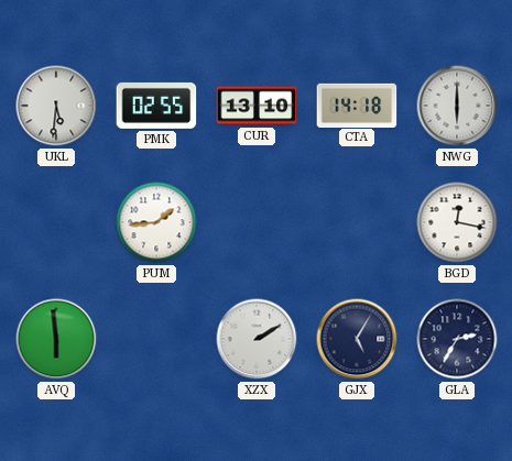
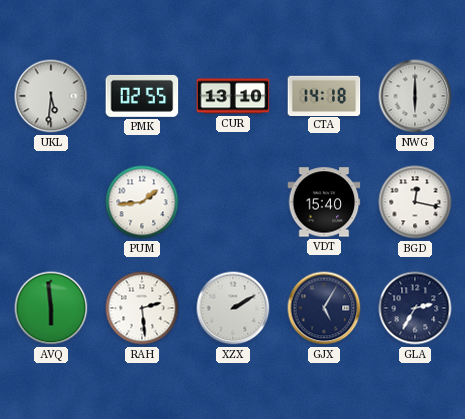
VDT: none -> 15:40 (324, 202)
RAH: none -> 2:29 (142, 308)
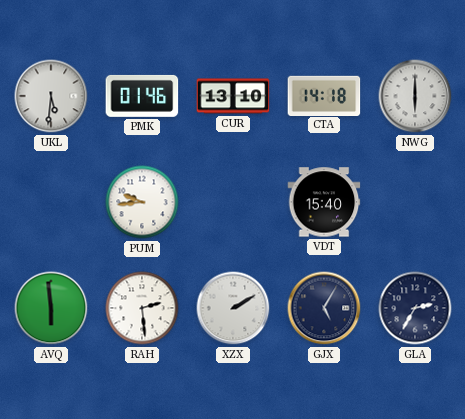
PMK: 02:55 -> 01:46 (142, 96)
PUM: 1:44 -> 9:44 (142, 202)
BGD: 12:17 -> none (415, 202)
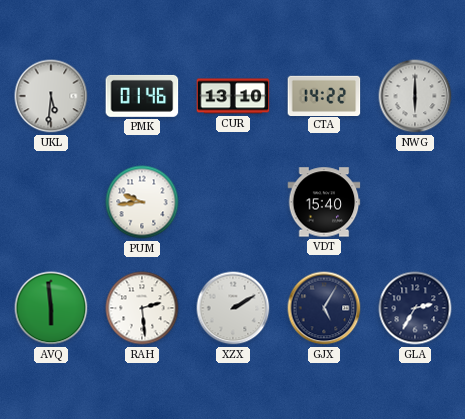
CTA: 14:18 -> 14:22 (324, 95)
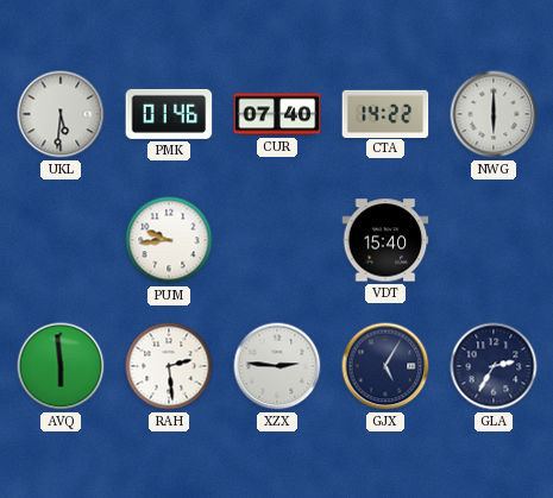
CUR: 13:10 -> 07:40 (277, 114)
XZX: 2:10 -> 2:46 (277, 366)
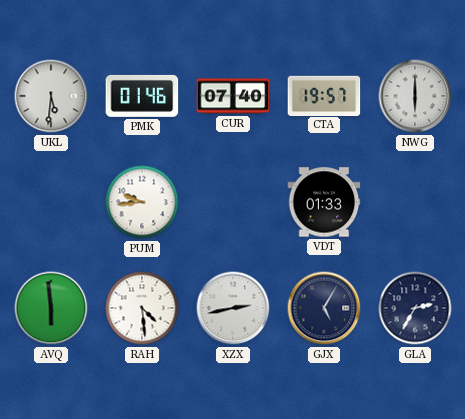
CTA: 14:22 -> 19:57 (324, 95)
VDT: 15:40 -> 01:33 (324, 202)
RAH: 2:29 -> 4:29 (142, 308)
XZX: 2:46 -> 2:43 (233, 308)
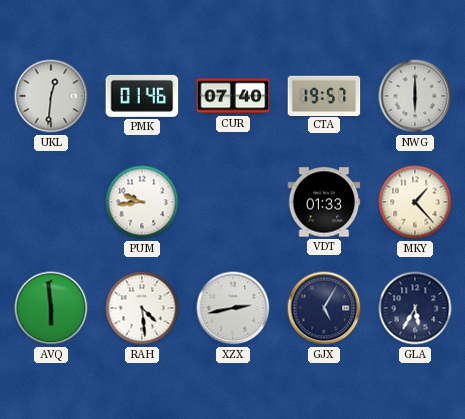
UKL: 5:31 -> 12:31 (51, 96)
MKY: none -> 1:23 (415, 202)
GLA: 2:35 -> 5:35 (415, 308)
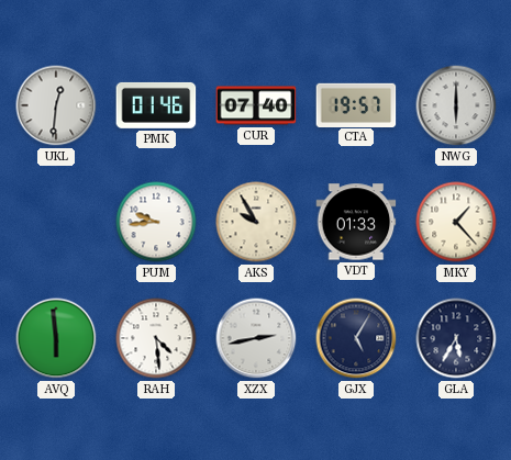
AKS: none -> 9:55 (256, 222)
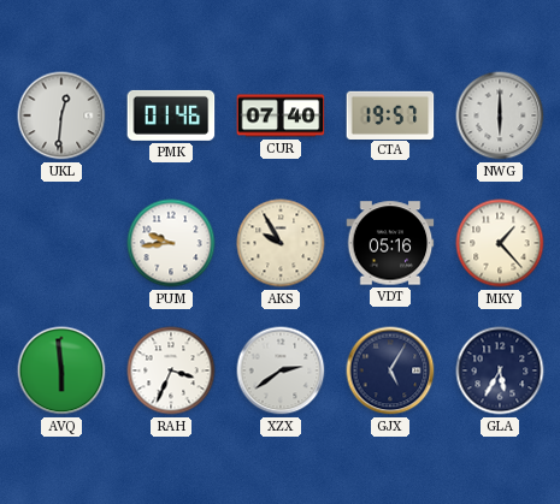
VDT: 01:33 -> 05:16 (390, 243)
RAH: 4:29 -> 3:34 (171, 370)
XZX: 2:43 -> 2:39 (281, 370)
